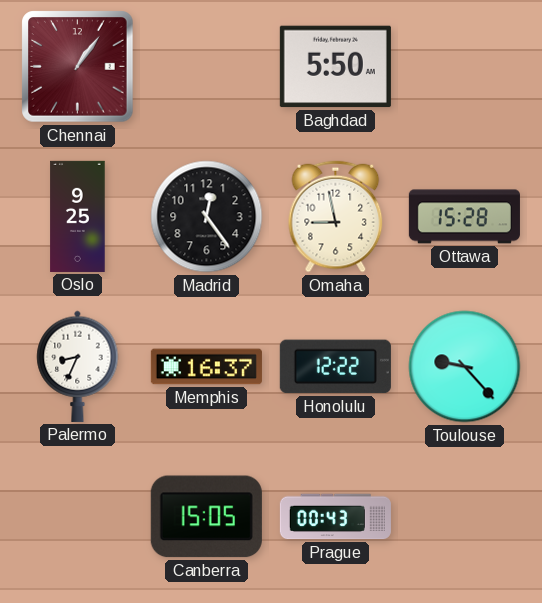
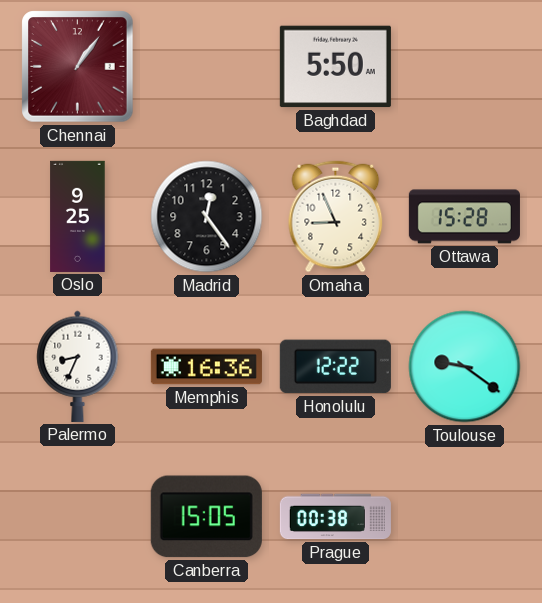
Omaha: 8:58 -> 8:56 (336, 217)
Memphis: 16:37 -> 16:36 (206, 367)
Toulouse: 9:23 -> 9:21 (465, 367)
Prague: 00:43 -> 00:38 (335, 517)
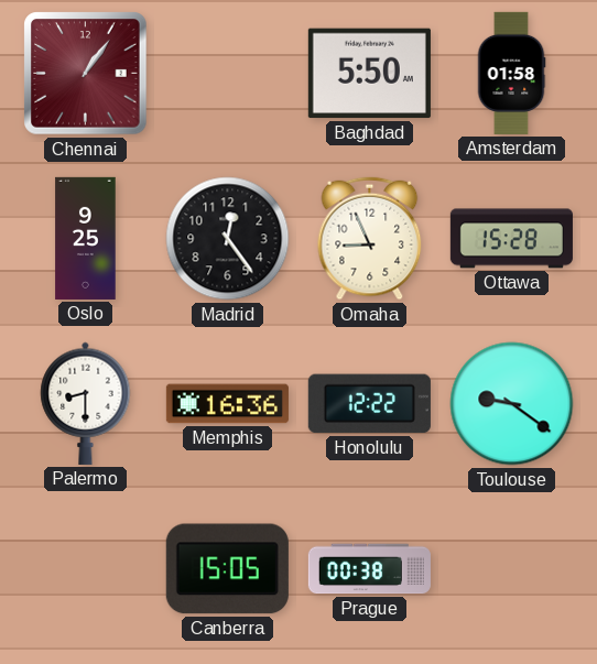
Amsterdam: none -> 01:58 (511, 73)
Palermo: 8:34 -> 8:30 (86, 403)
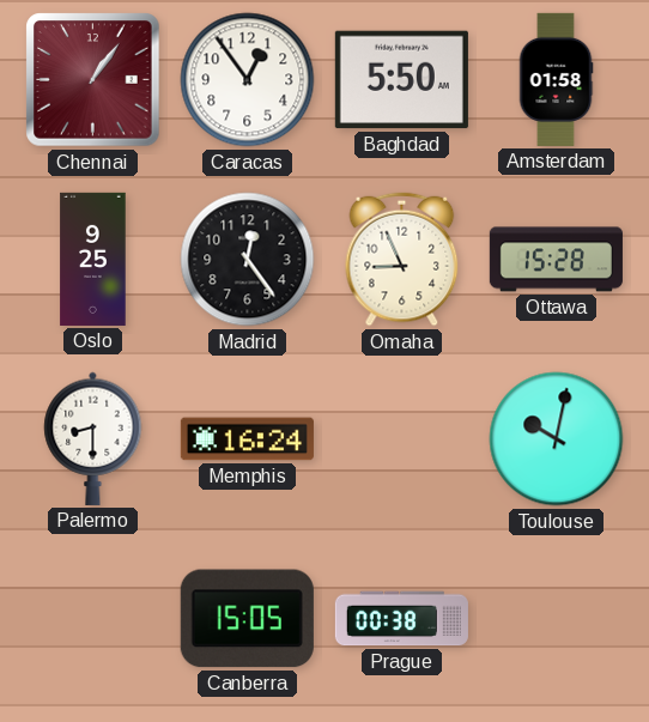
Caracas: none -> 12:54 (248, 80)
Memphis: 16:36 -> 16:24 (247, 439)
Honolulu: 12:22 -> none (369, 404)
Toulouse: 9:21 -> 10:02 (557, 439)
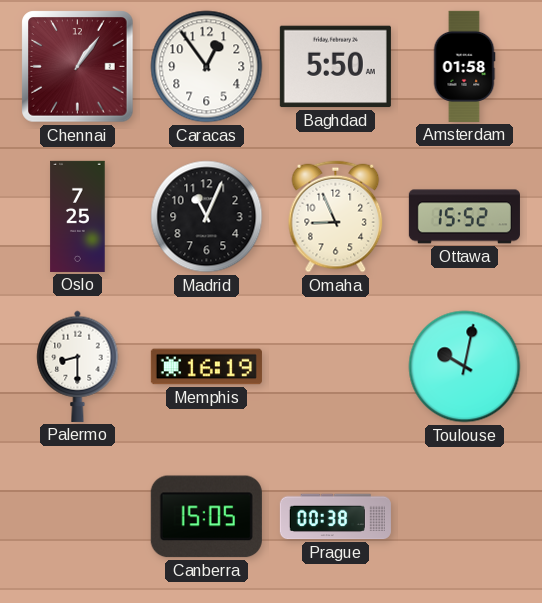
Oslo: 9:25 -> 7:25 (78, 216)
Madrid: 12:24 -> 11:04 (207, 217)
Ottawa: 15:28 -> 15:52 (464, 217)
Memphis: 16:24 -> 16:19 (206, 367)
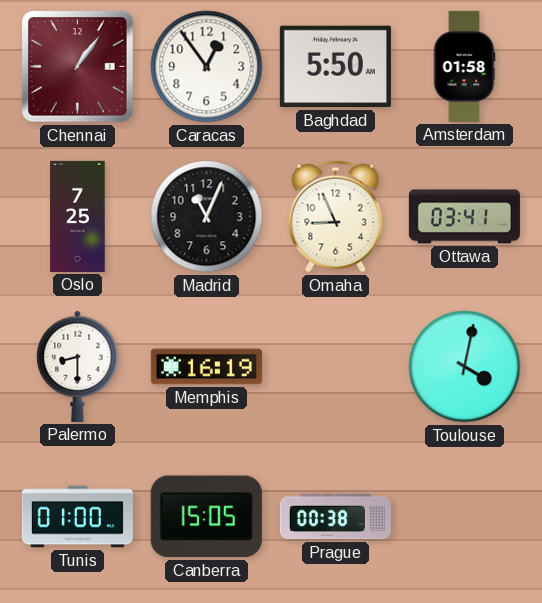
Ottawa: 15:52 -> 03:41 (464, 217)
Toulouse: 10:02 -> 4:02 (465, 367)
Tunis: none -> 01:00 (77, 517)
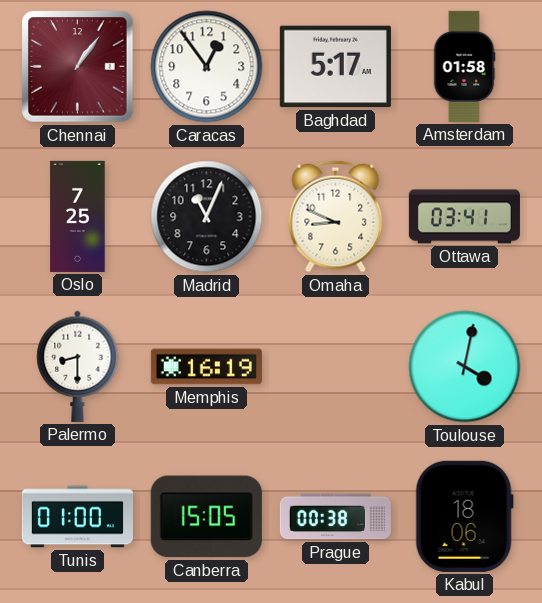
Baghdad: 5:50 -> 5:17 (335, 67)
Omaha: 8:56 -> 8:49 (336, 217)
Kabul: none -> 18:06 (464, 516)
